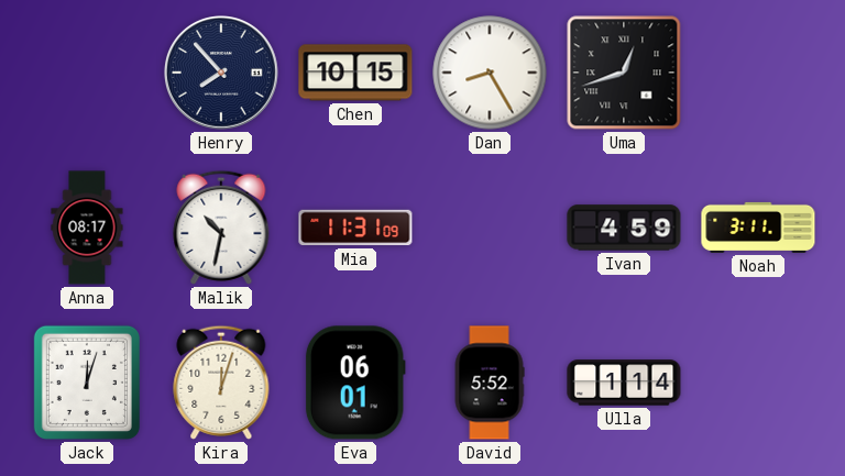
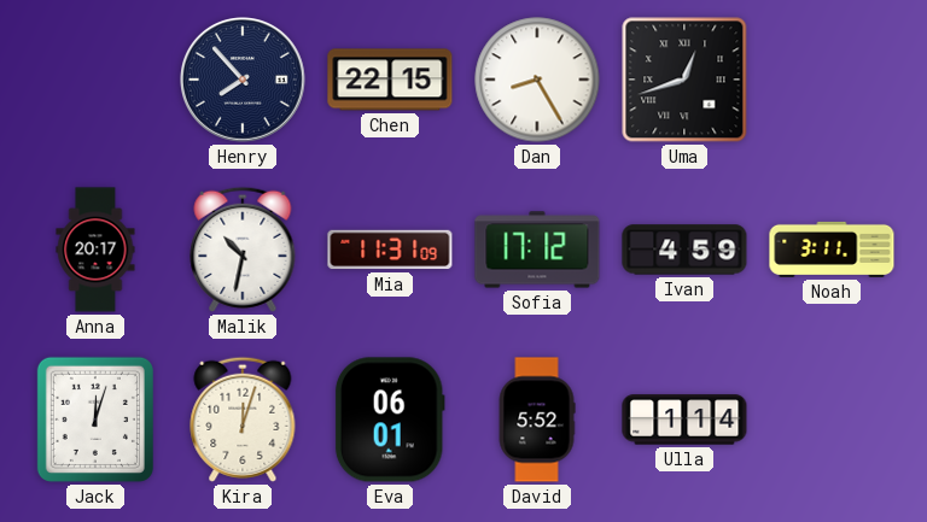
Chen: 10:15 -> 22:15 (390, 80)
Anna: 08:17 -> 20:17 (95, 250)
Sofia: none -> 17:12 (537, 250)
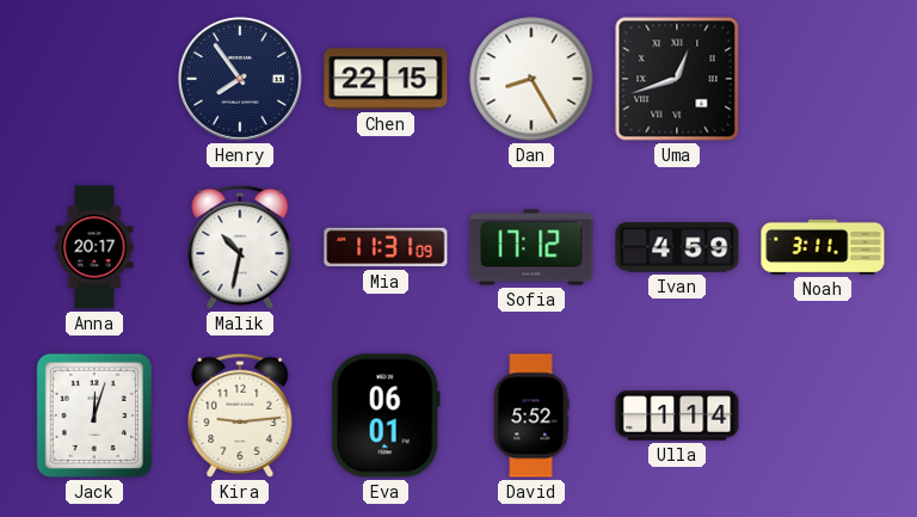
Henry: 7:53 -> 7:54 (241, 80)
Kira: 12:03 -> 9:14 (240, 416)
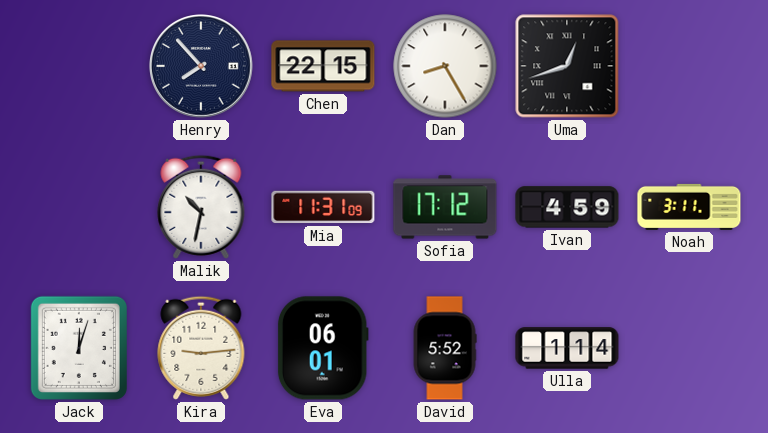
Henry: 7:54 -> 7:53 (202, 67)
Anna: 20:17 -> none (94, 247)
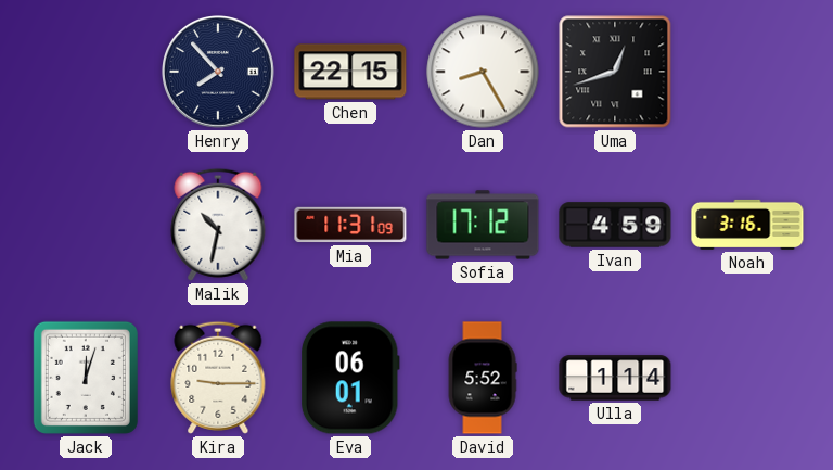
Noah: 3:11 -> 3:16 (747, 225)
Kira: 9:14 -> 9:15 (218, 378)
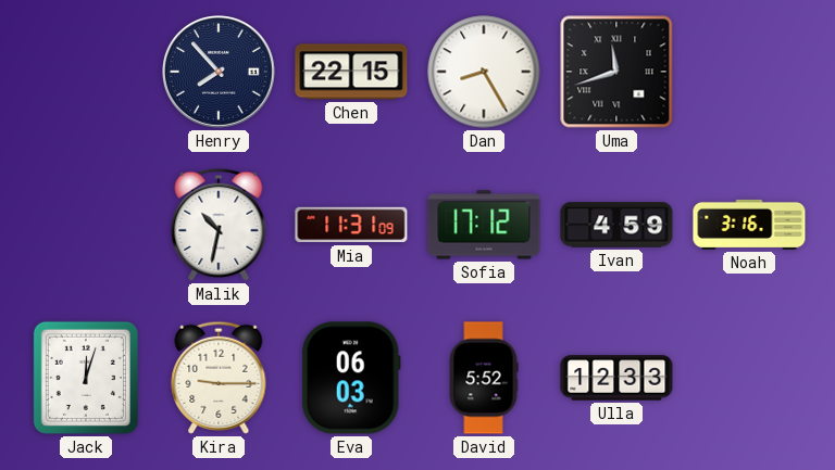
Uma: 12:42 -> 11:42 (616, 72)
Eva: 06:01 -> 06:03 (351, 378)
Ulla: 1:14 -> 12:33 (616, 378)
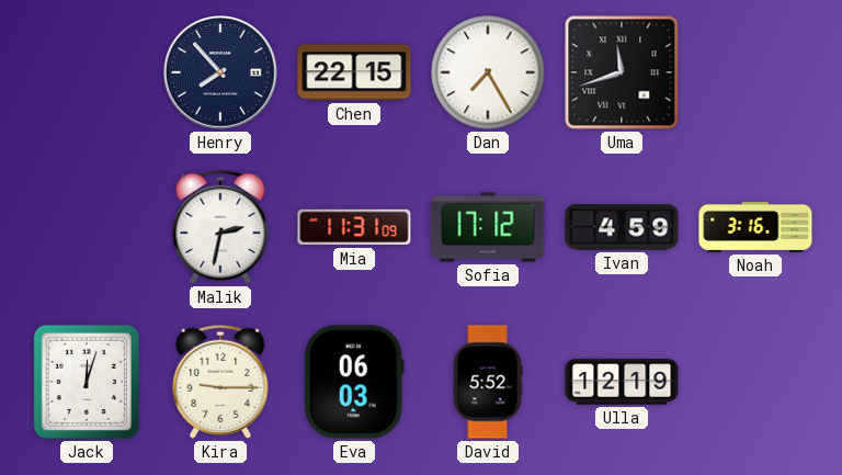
Dan: 8:25 -> 7:25 (488, 72)
Malik: 10:32 -> 2:32 (220, 227)
Ulla: 12:33 -> 12:19 (622, 382)
